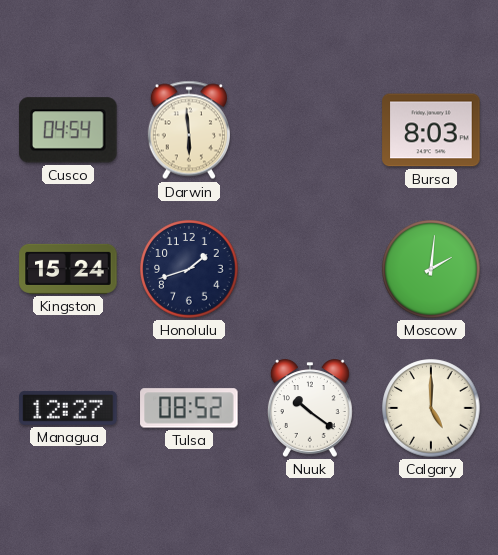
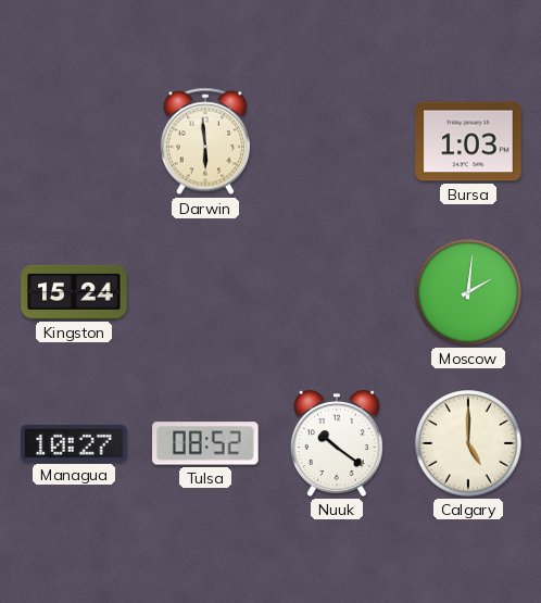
Cusco: 04:54 -> none (69, 130)
Bursa: 8:03 -> 1:03 (468, 141)
Honolulu: 1:42 -> none (189, 269)
Managua: 12:27 -> 10:27 (74, 443)
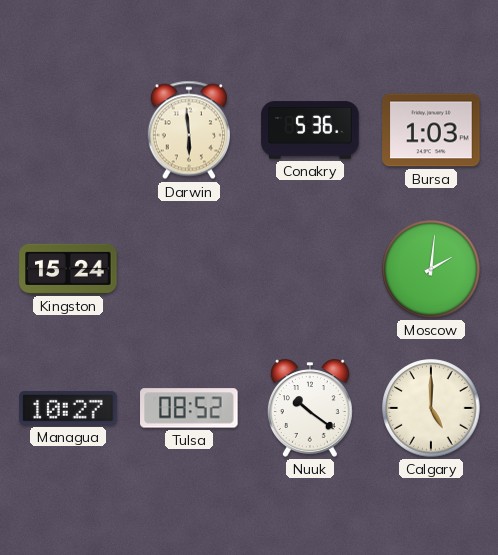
Conakry: none -> 5:36 (310, 130)
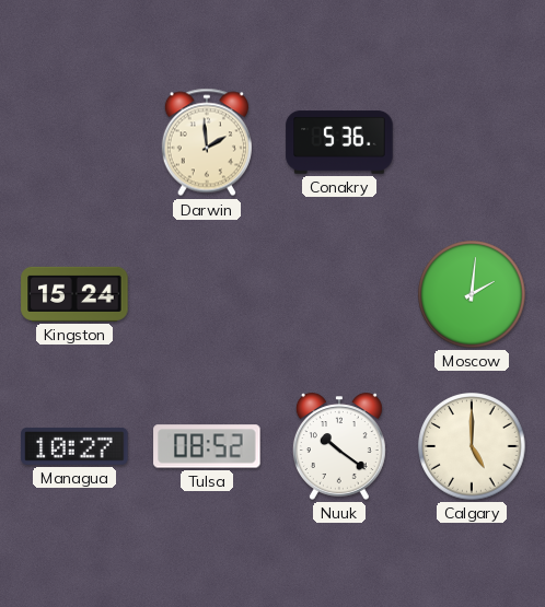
Darwin: 5:59 -> 1:59 (207, 142)
Bursa: 1:03 -> none (431, 130)
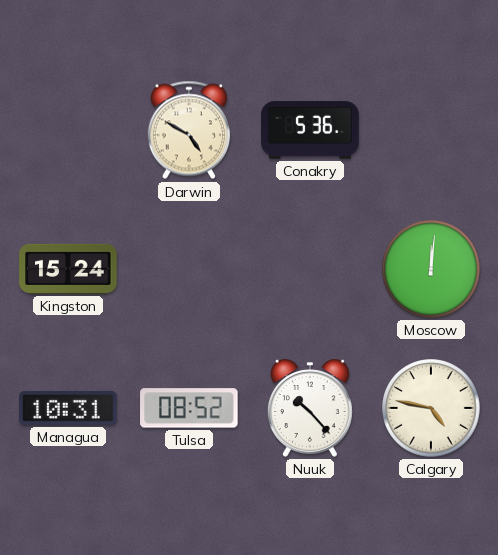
Darwin: 1:59 -> 4:50 (189, 130)
Moscow: 2:01 -> 12:01 (431, 269)
Managua: 10:27 -> 10:31 (68, 408)
Nuuk: 10:21 -> 10:23 (310, 408)
Calgary: 5:00 -> 4:47 (431, 408)
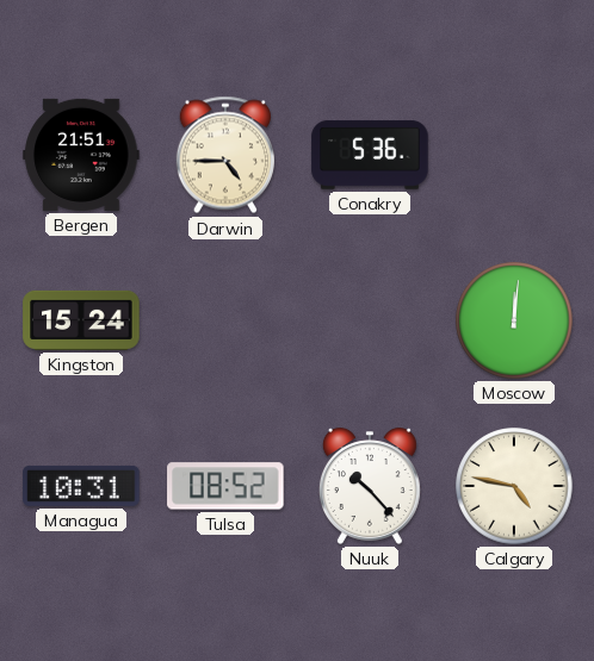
Bergen: none -> 21:51 (81, 155)
Darwin: 4:50 -> 4:45 (225, 155)
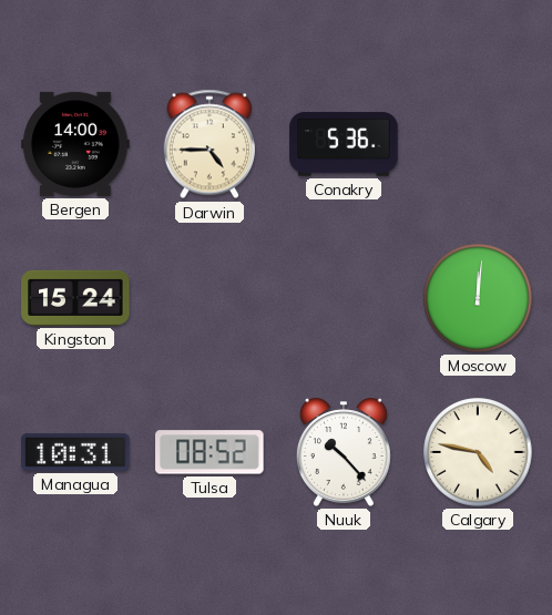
Bergen: 21:51 -> 14:00 (75, 144)
